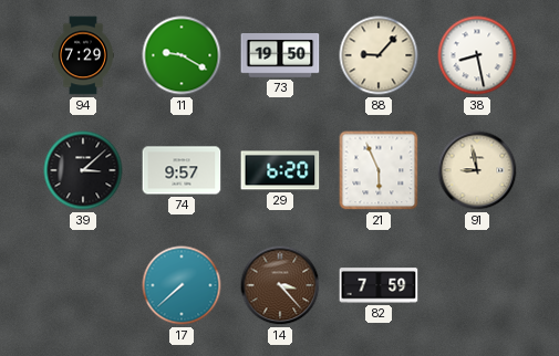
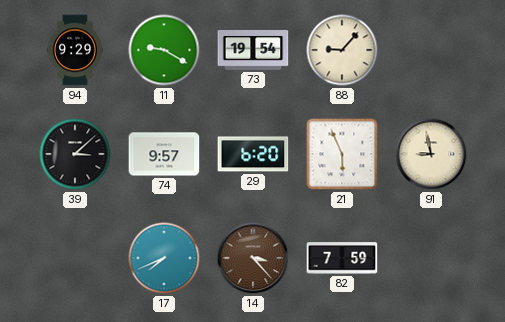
94: 7:29 -> 9:29 (75, 50)
73: 19:50 -> 19:54 (253, 50)
38: 8:28 -> none (477, 55)
17: 7:38 -> 7:41 (164, 258)
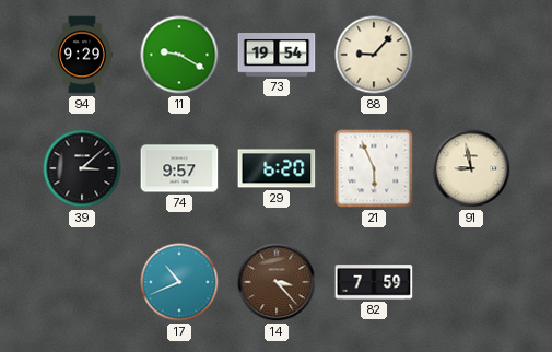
17: 7:41 -> 10:41 (179, 282)
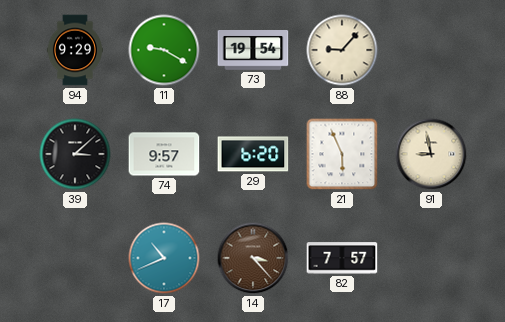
82: 7:59 -> 7:57 (342, 258)
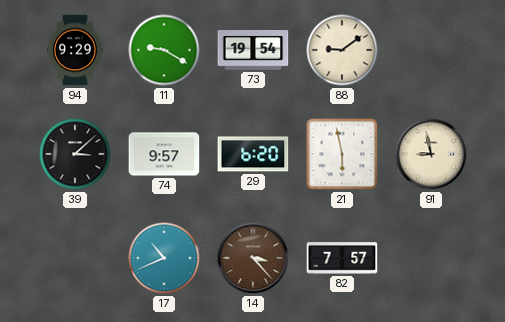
88: 9:07 -> 9:09 (342, 50)
21: 5:56 -> 5:58 (342, 154)
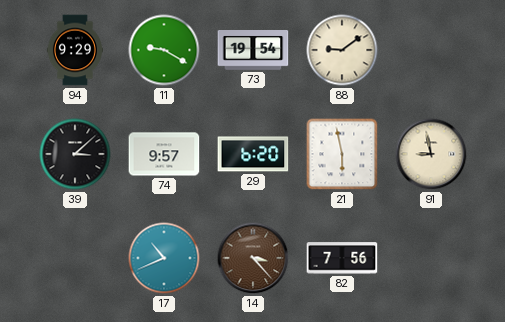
82: 7:57 -> 7:56 (342, 258)
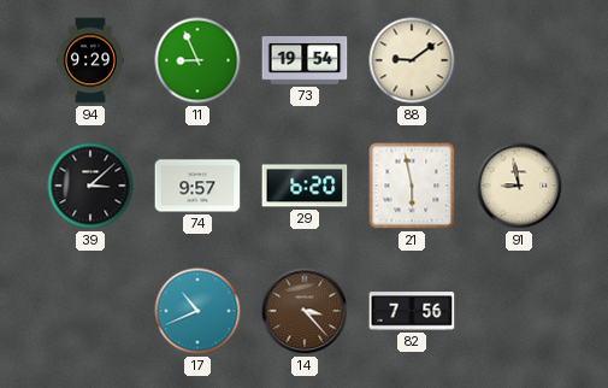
11: 9:20 -> 8:56 (197, 60)
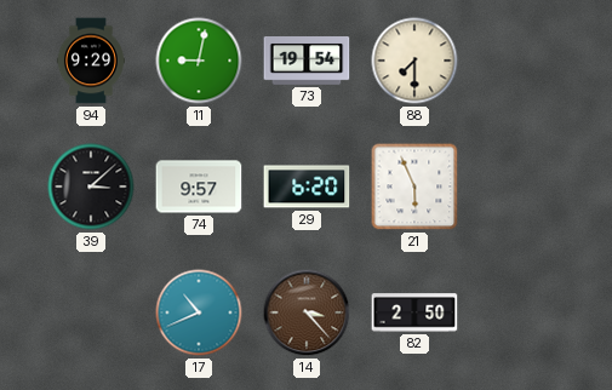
11: 8:56 -> 9:02 (199, 61)
88: 9:09 -> 7:30 (414, 61)
21: 5:58 -> 5:56 (414, 187)
91: 8:58 -> none (519, 186)
82: 7:56 -> 2:50 (414, 312)
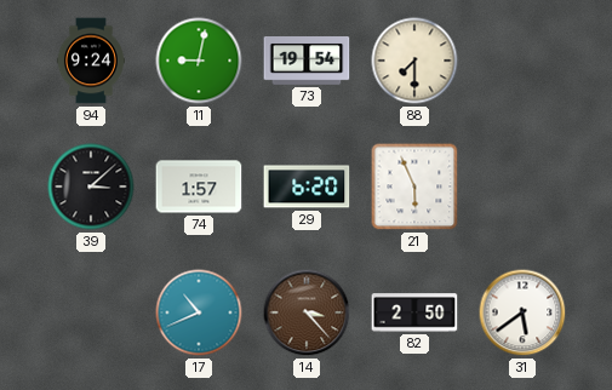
94: 9:29 -> 9:24 (91, 61)
74: 9:57 -> 1:57 (199, 187)
31: none -> 5:39 (522, 312)
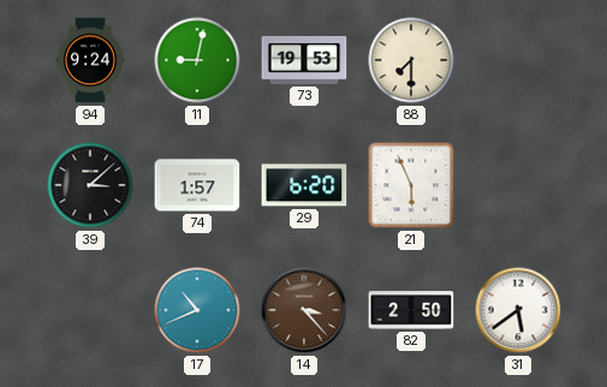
73: 19:54 -> 19:53 (304, 60)
